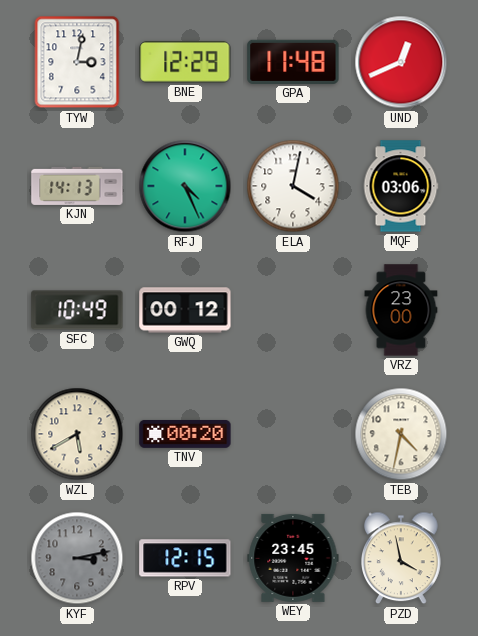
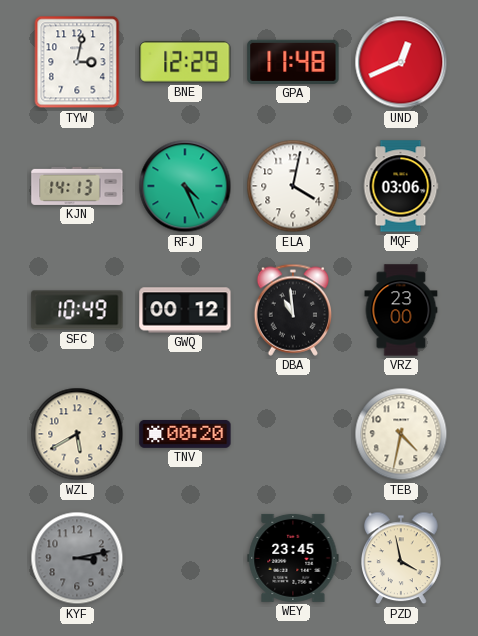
DBA: none -> 10:59 (293, 310)
RPV: 12:15 -> none (185, 558)
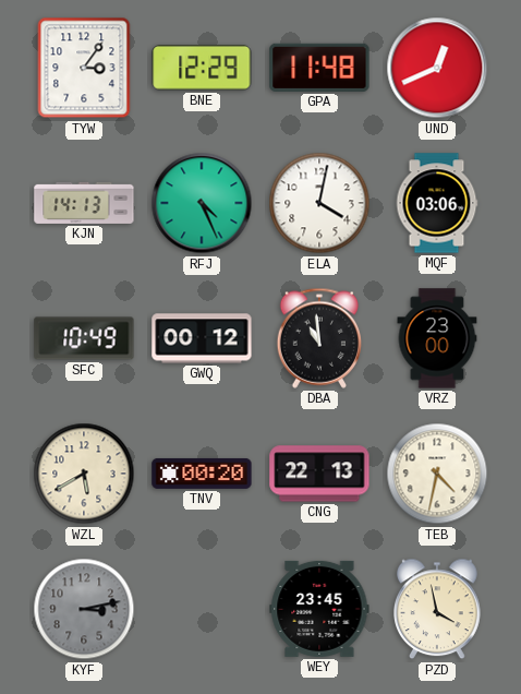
TYW: 3:02 -> 3:06 (84, 68)
CNG: none -> 22:13 (319, 474)
